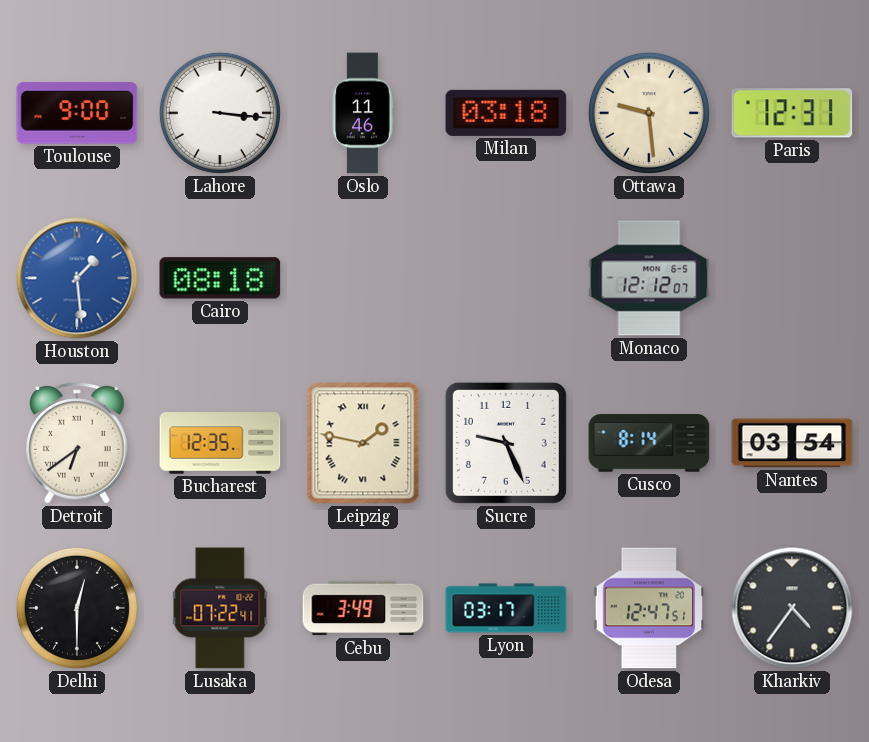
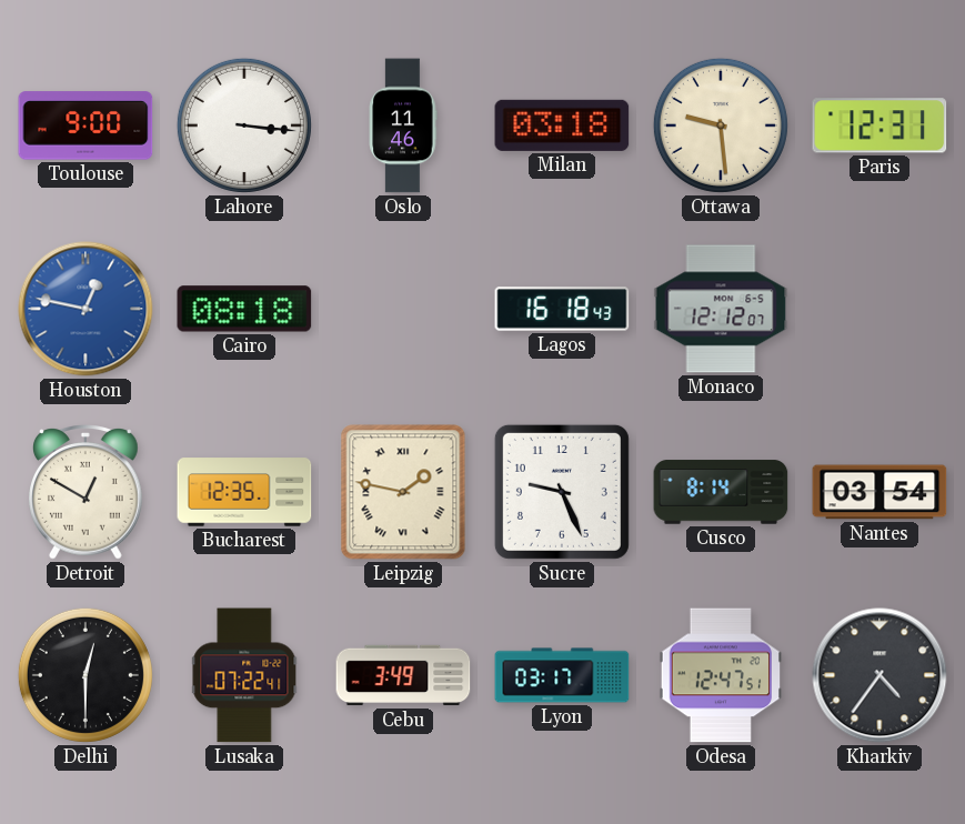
Houston: 1:29 -> 12:47 (86, 309)
Lagos: none -> 16:18 (562, 309)
Detroit: 6:39 -> 12:50 (87, 492)
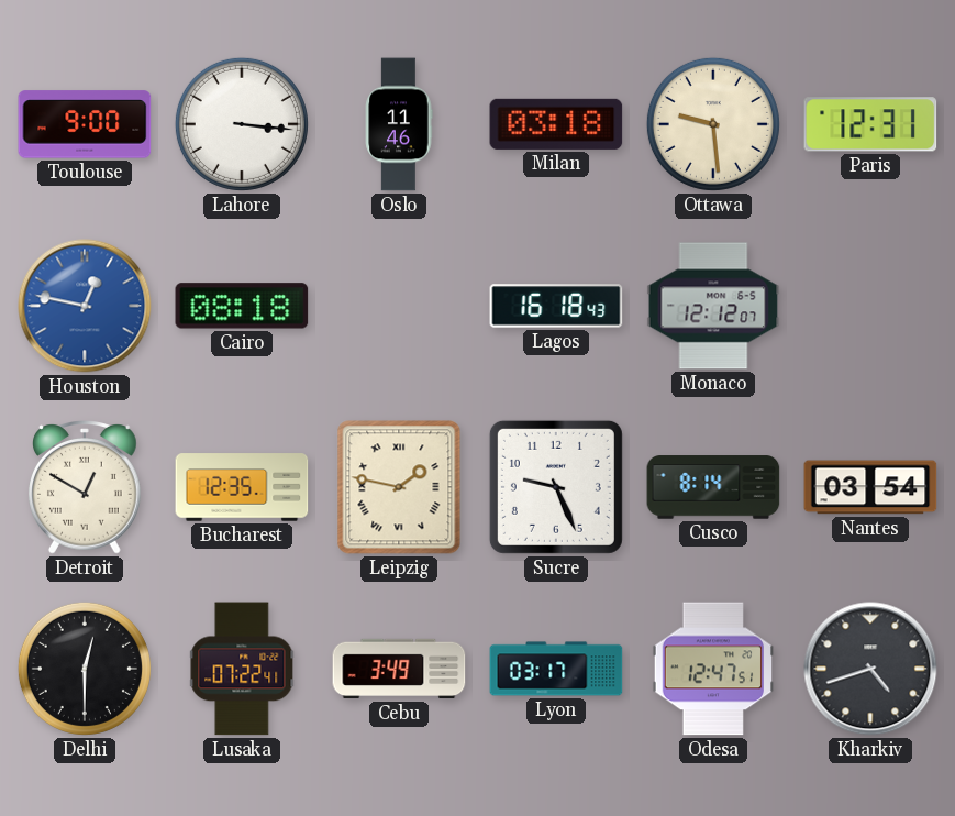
Kharkiv: 4:36 -> 4:42 (870, 669)
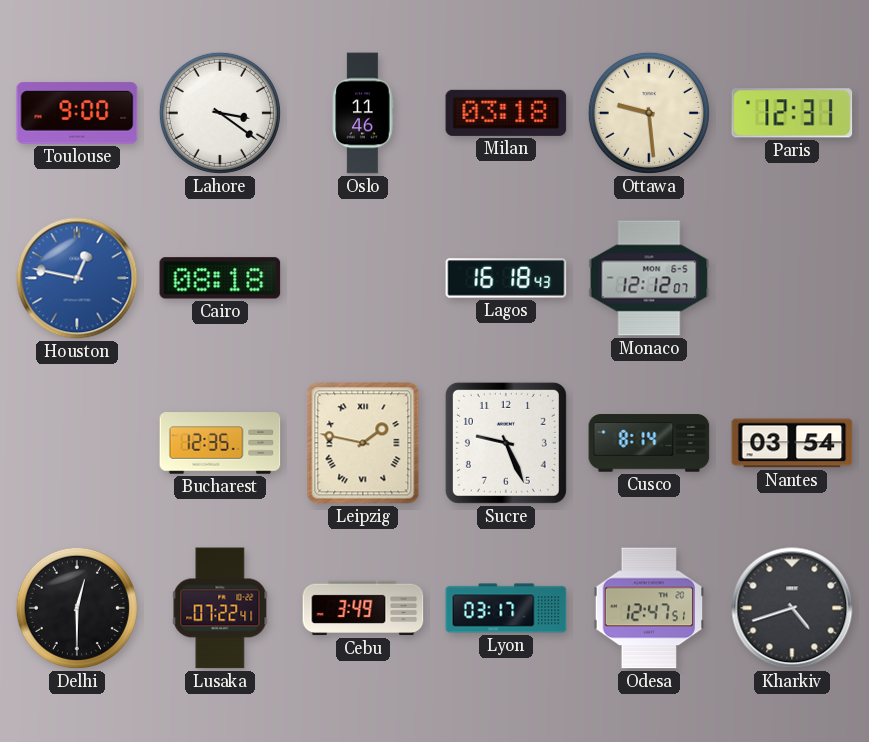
Lahore: 3:16 -> 3:21 (220, 113)
Detroit: 12:50 -> none (86, 487)
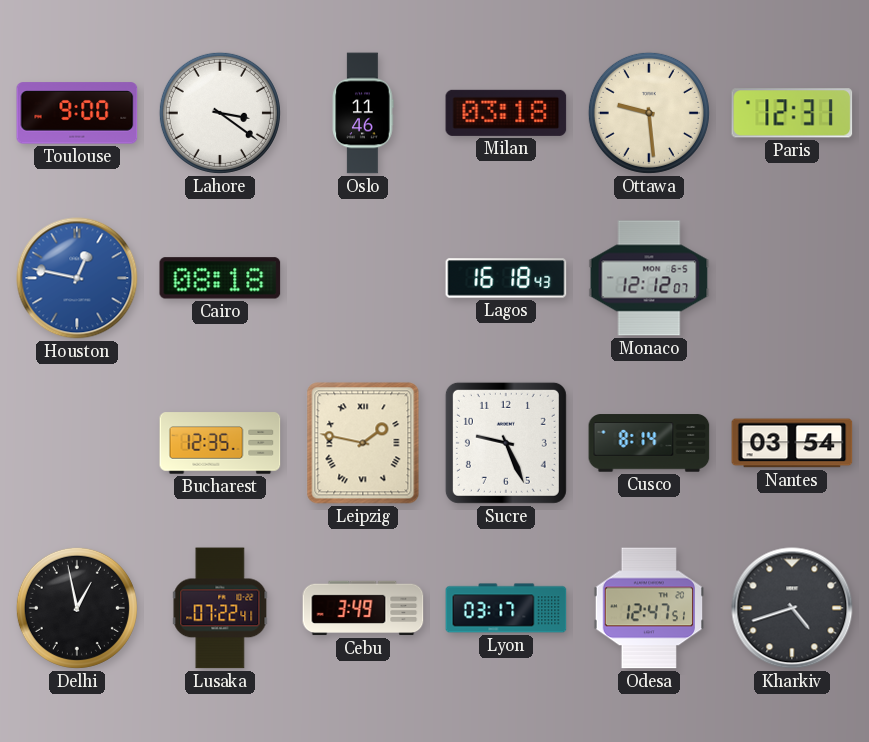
Delhi: 12:30 -> 12:58 (77, 608)
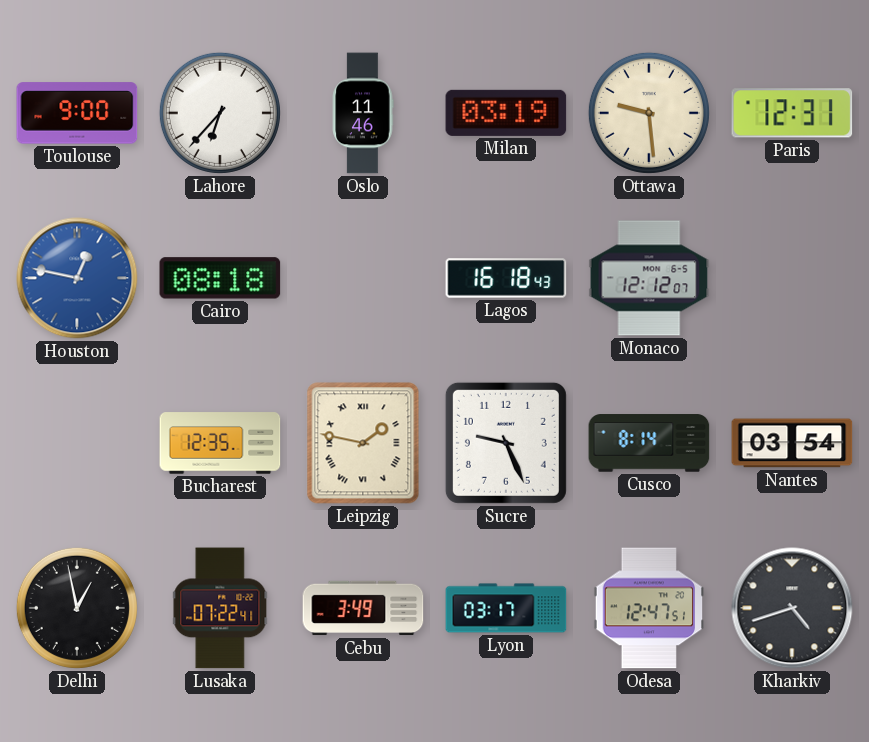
Lahore: 3:21 -> 6:37 (220, 113)
Milan: 03:18 -> 03:19 (506, 113)
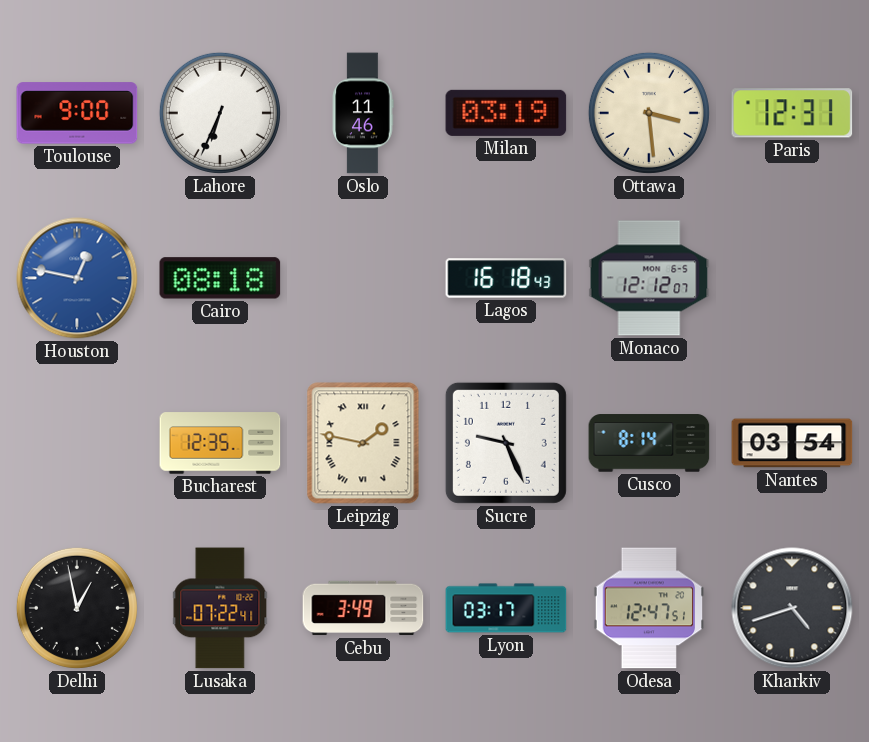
Lahore: 6:37 -> 6:34 (220, 113)
Ottawa: 9:29 -> 3:29 (649, 113)
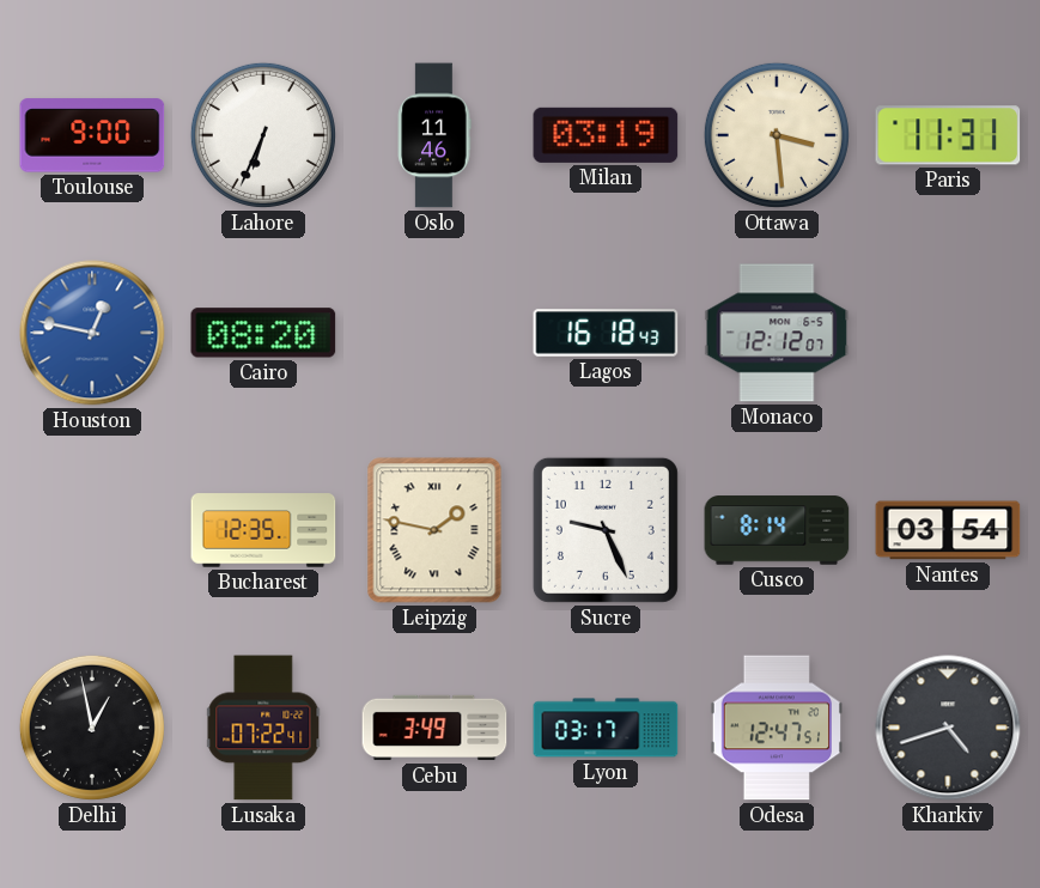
Paris: 12:31 -> 11:31 (948, 135)
Cairo: 08:18 -> 08:20 (263, 333)
